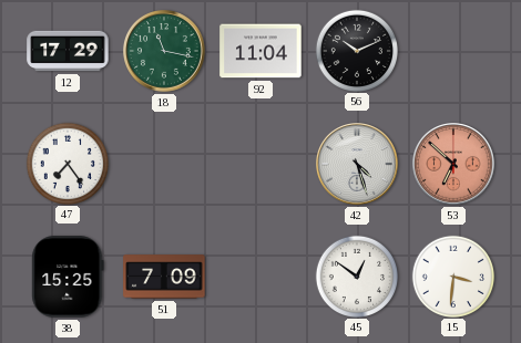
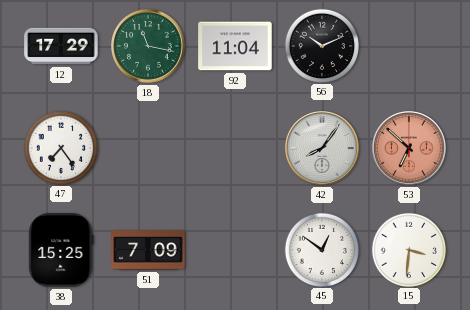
42: 4:27 -> 8:06 (323, 149)
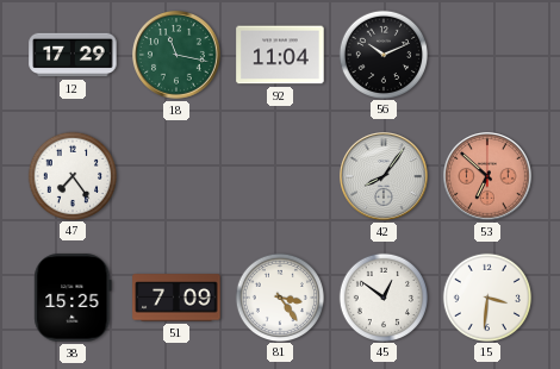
81: none -> 3:24 (279, 296)
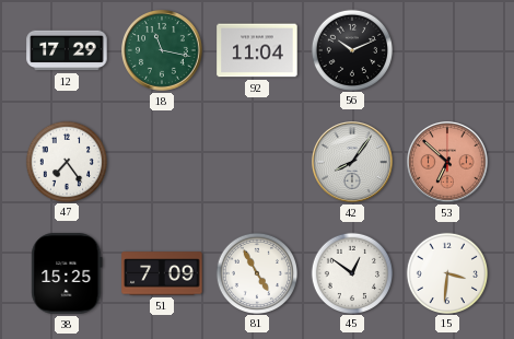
81: 3:24 -> 4:55 (256, 272)
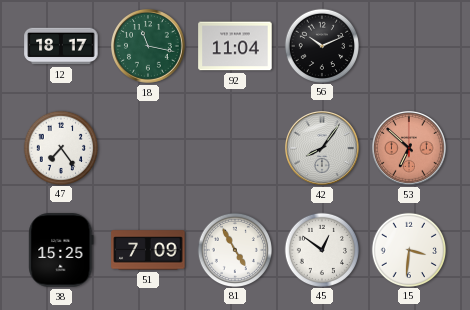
12: 17:29 -> 18:17 (61, 46)
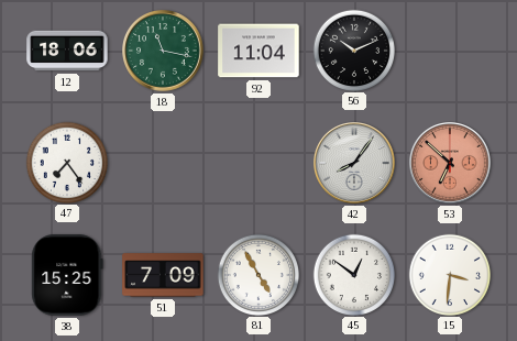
12: 18:17 -> 18:06 (67, 51)
